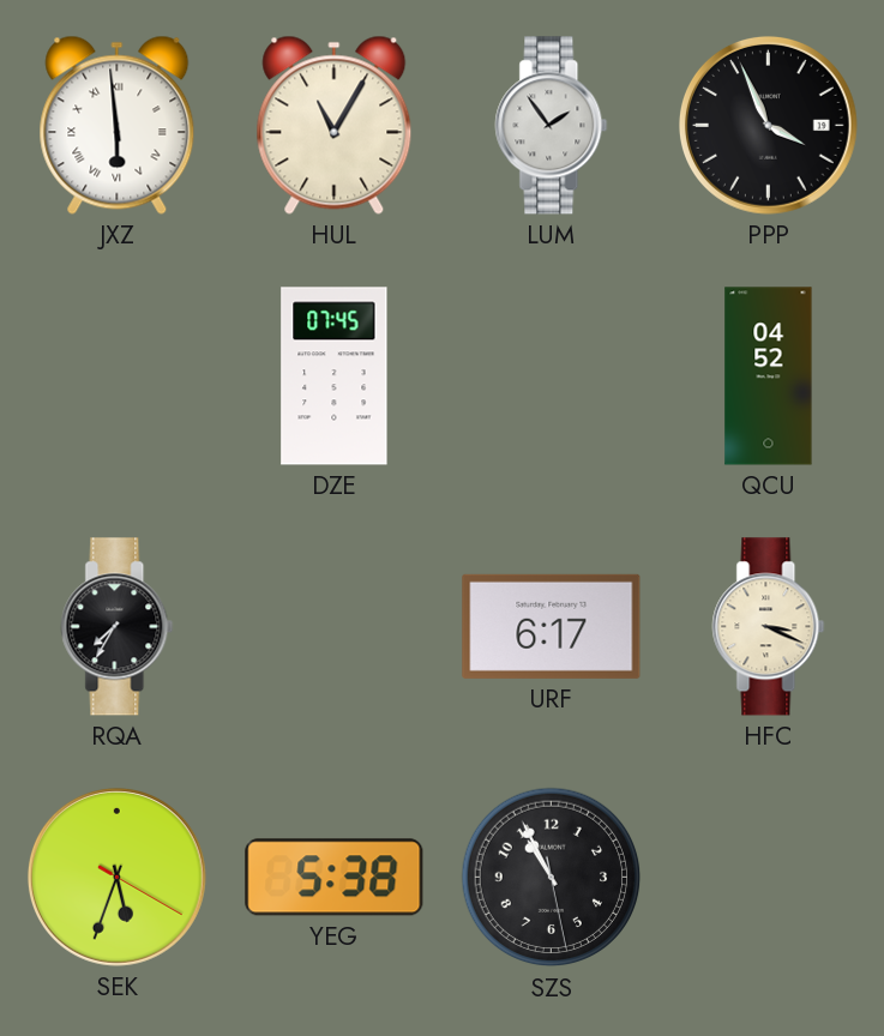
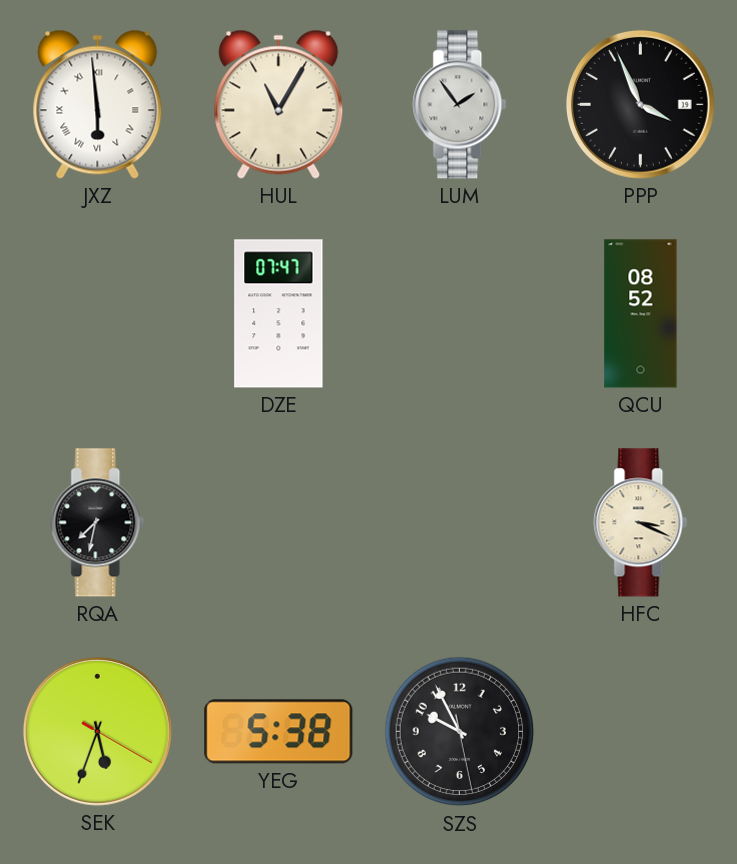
DZE: 07:45 -> 07:47 (279, 314)
QCU: 04:52 -> 08:52 (641, 314)
RQA: 7:35 -> 7:32 (98, 523)
URF: 6:17 -> none (552, 626)
SZS: 10:55 -> 9:55 (460, 732)
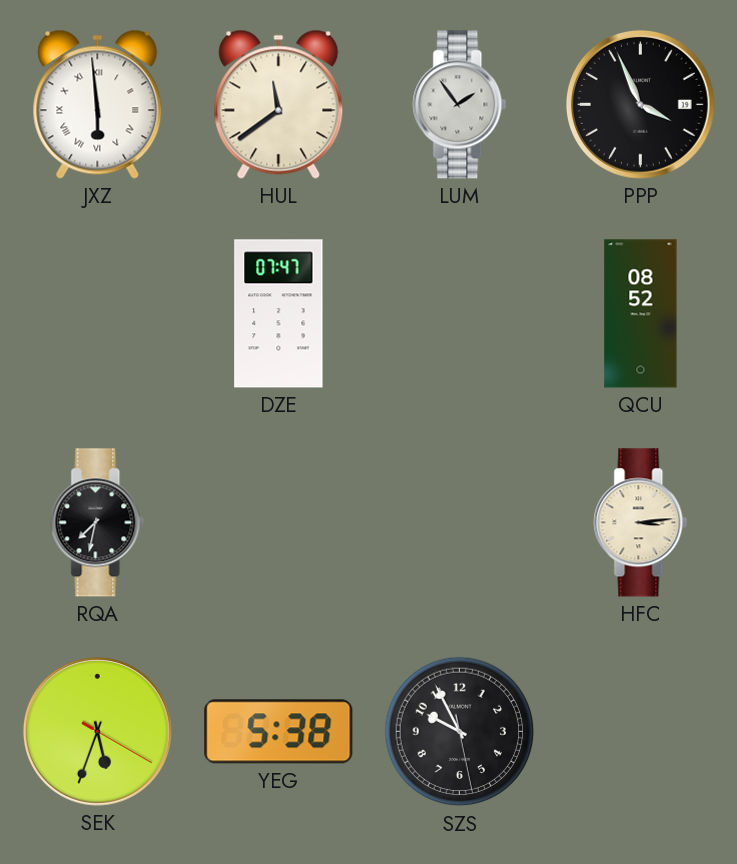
HUL: 11:05 -> 11:39 (279, 104)
HFC: 3:19 -> 3:14 (641, 523)
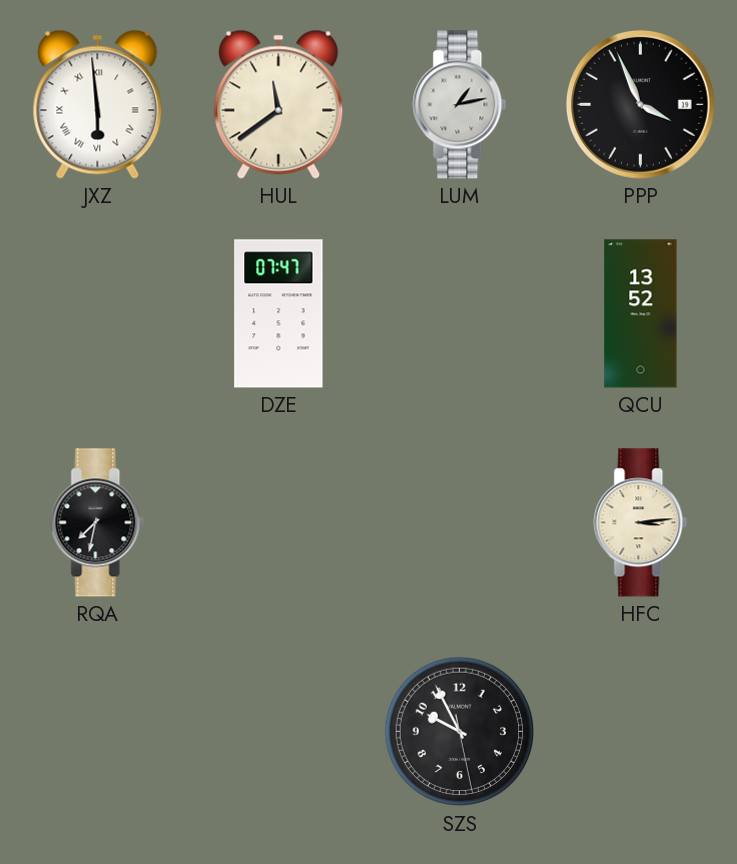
LUM: 1:54 -> 1:13 (460, 105)
QCU: 08:52 -> 13:52 (641, 314)
SEK: 5:33 -> none (97, 731)
YEG: 5:38 -> none (279, 732)
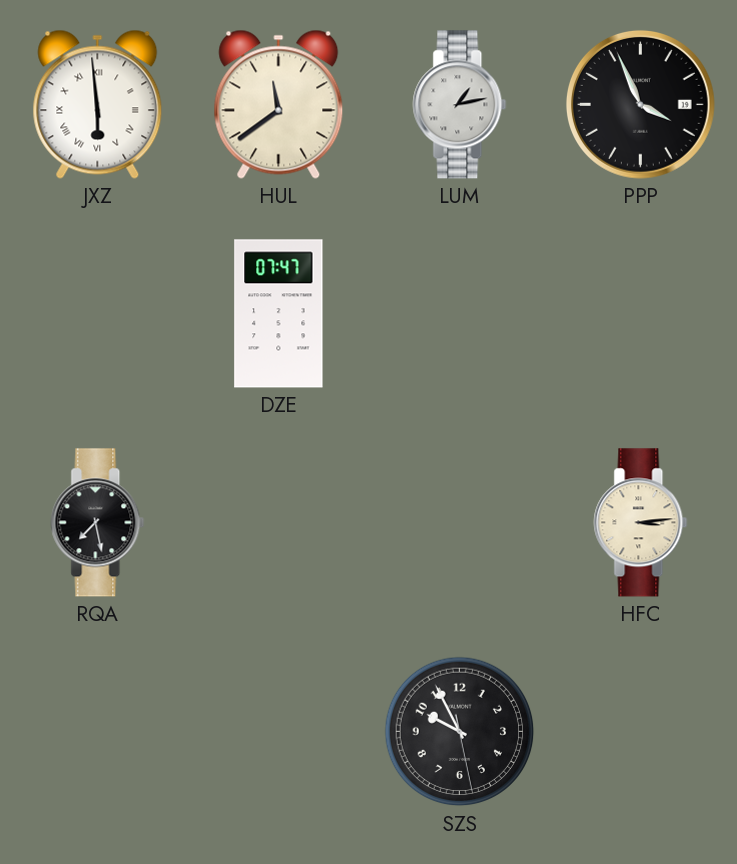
QCU: 13:52 -> none (641, 314)
RQA: 7:32 -> 7:28 (98, 523)
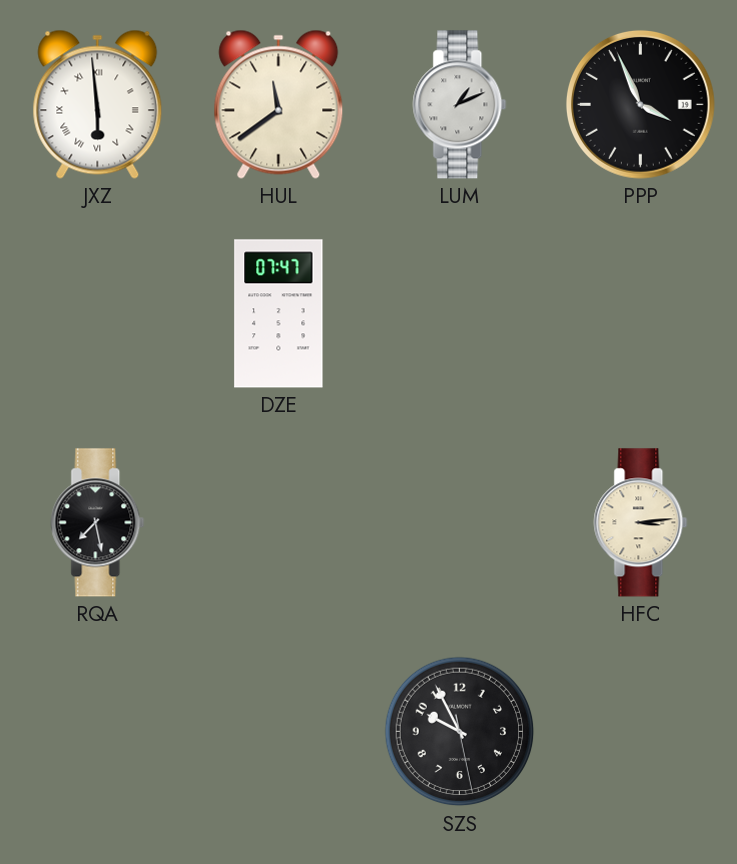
LUM: 1:13 -> 1:11 (460, 105)
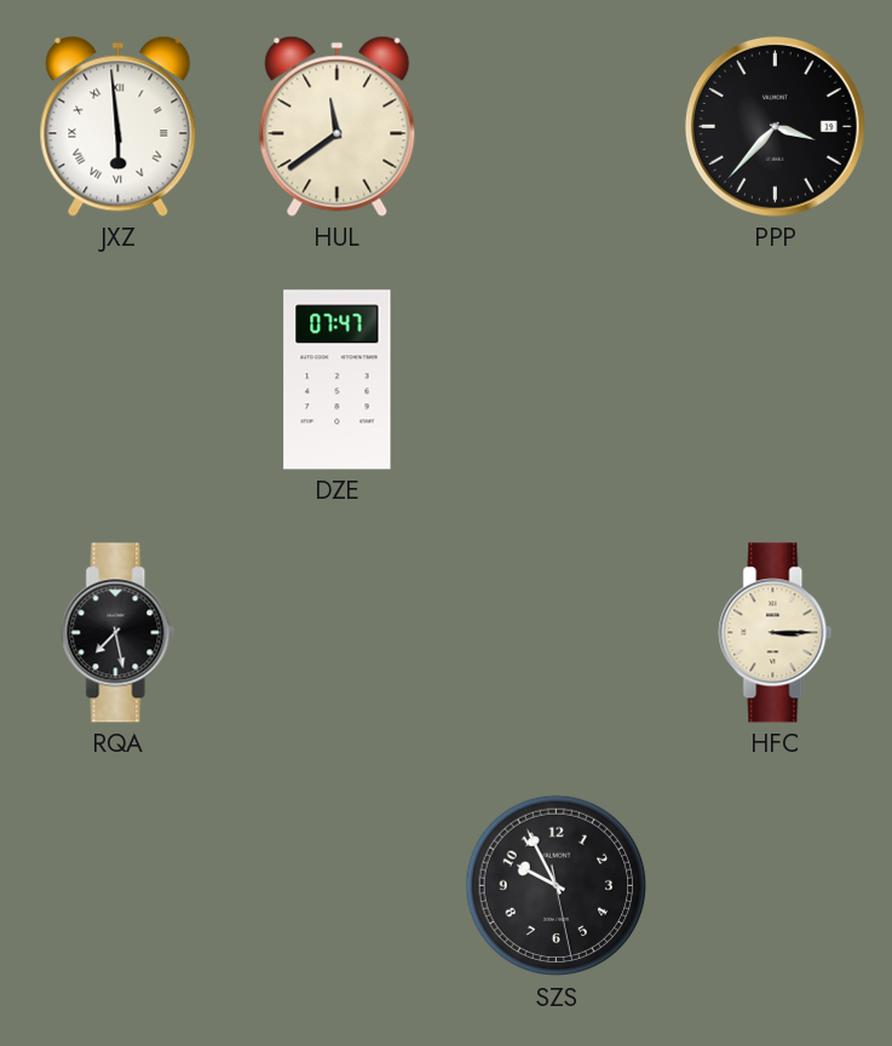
LUM: 1:11 -> none (460, 105)
PPP: 3:56 -> 3:37 (775, 126)
HFC: 3:14 -> 3:15 (776, 633)
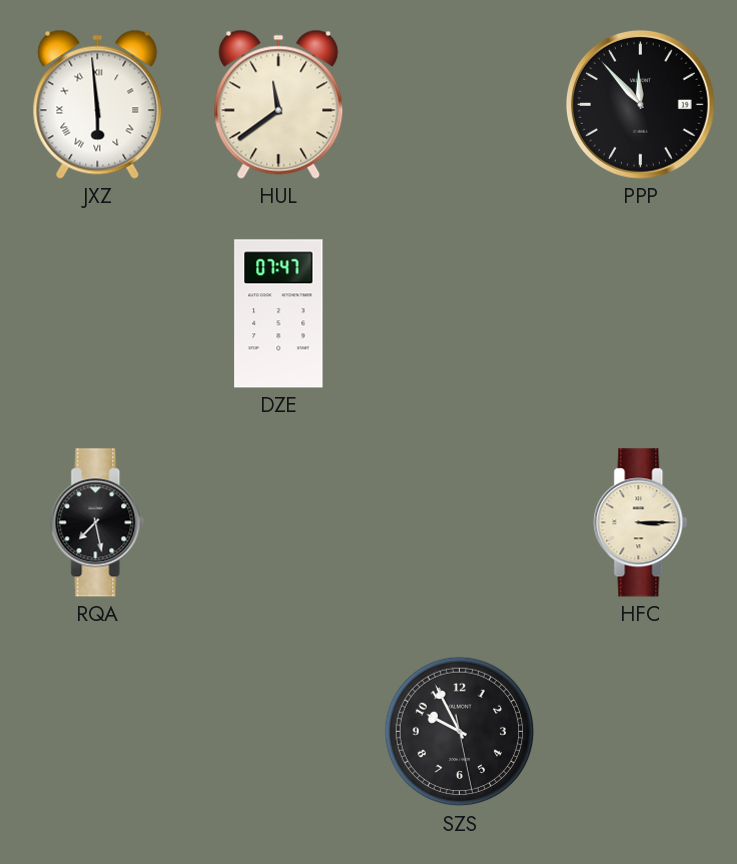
PPP: 3:37 -> 11:53 (640, 104)
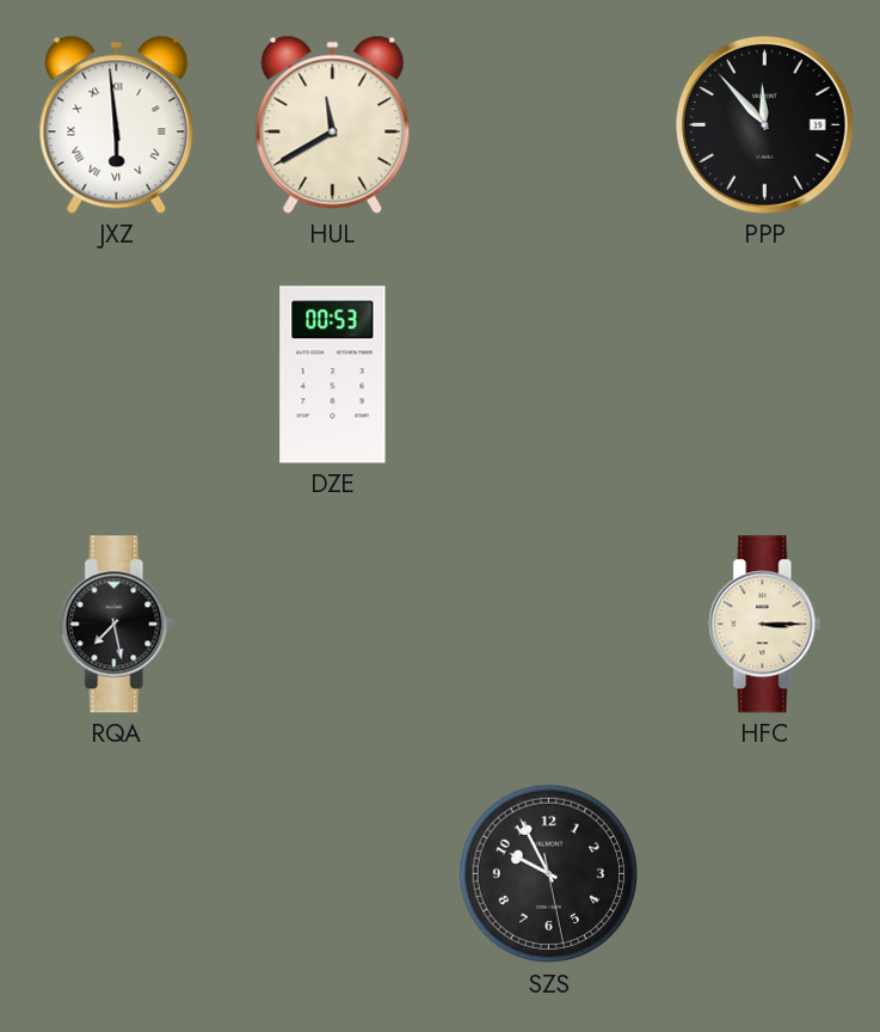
HUL: 11:39 -> 11:40 (333, 124)
DZE: 07:47 -> 00:53 (333, 375)
